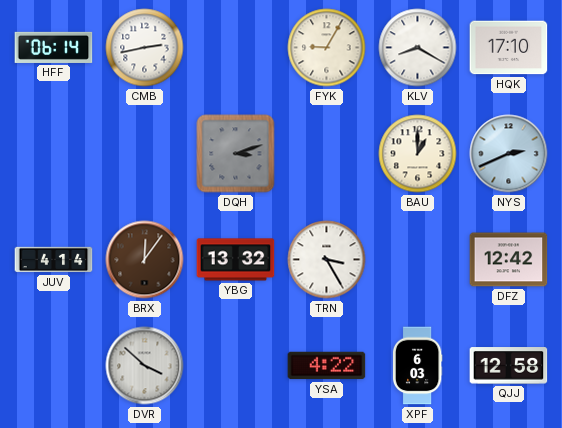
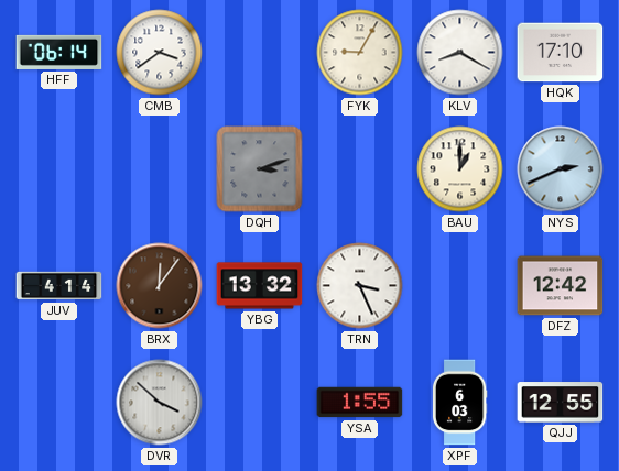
CMB: 2:43 -> 3:39 (160, 53)
TRN: 3:25 -> 3:26 (360, 286)
YSA: 4:22 -> 1:55 (360, 403)
QJJ: 12:58 -> 12:55 (561, 403)
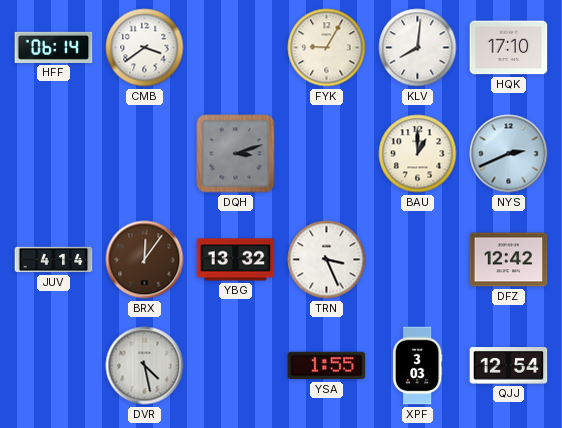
KLV: 8:20 -> 8:01 (418, 48)
DVR: 3:52 -> 4:28 (145, 366)
XPF: 6:03 -> 3:03 (417, 366)
QJJ: 12:55 -> 12:54 (509, 366)
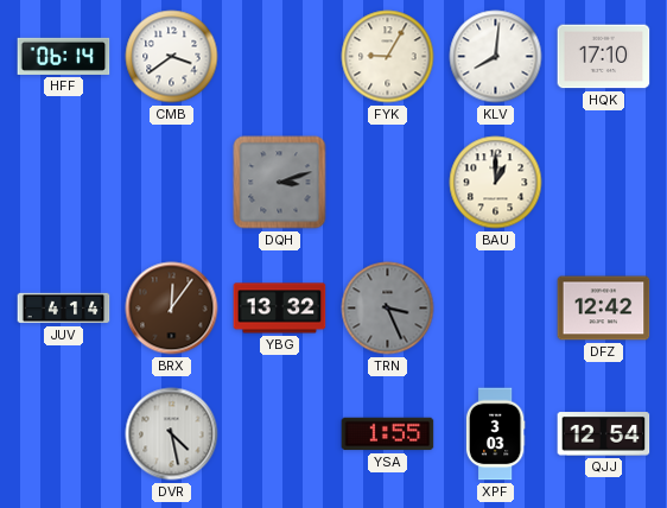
NYS: 2:41 -> none (509, 154)
TRN dial: white -> grey (388, 309)
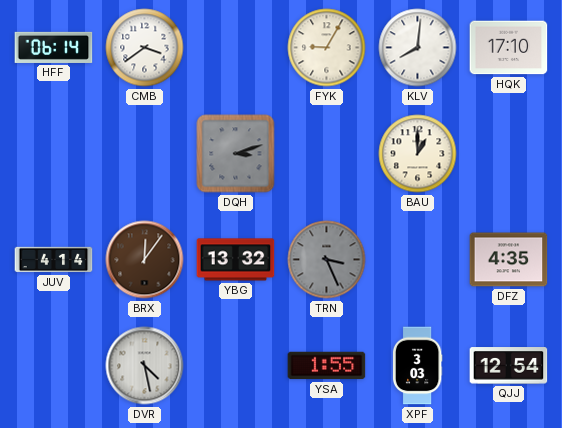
DFZ: 12:42 -> 4:35 (509, 260)
